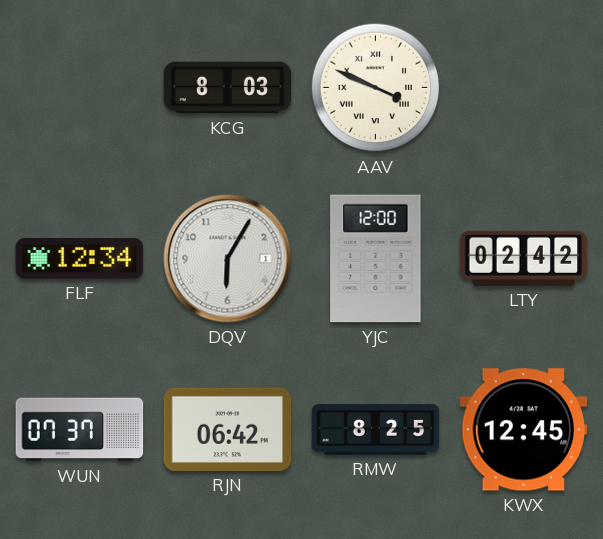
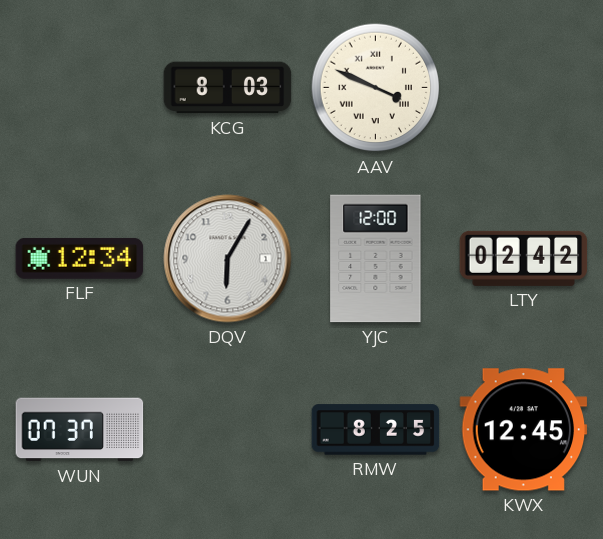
RJN: 06:42 -> none (228, 429)
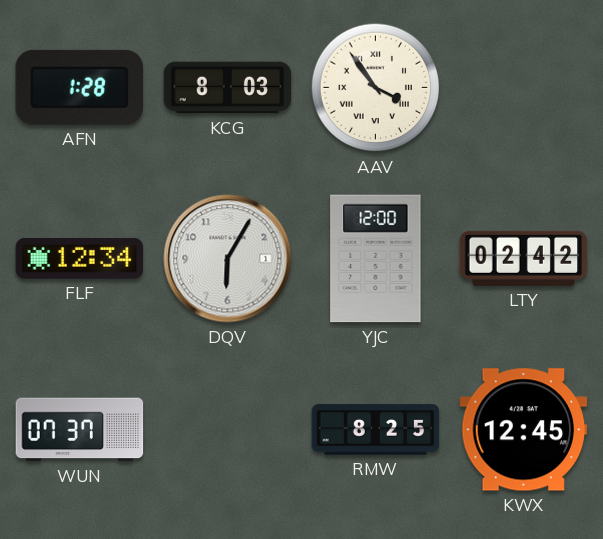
AFN: none -> 1:28 (79, 87)
AAV: 3:49 -> 3:54 (376, 88)
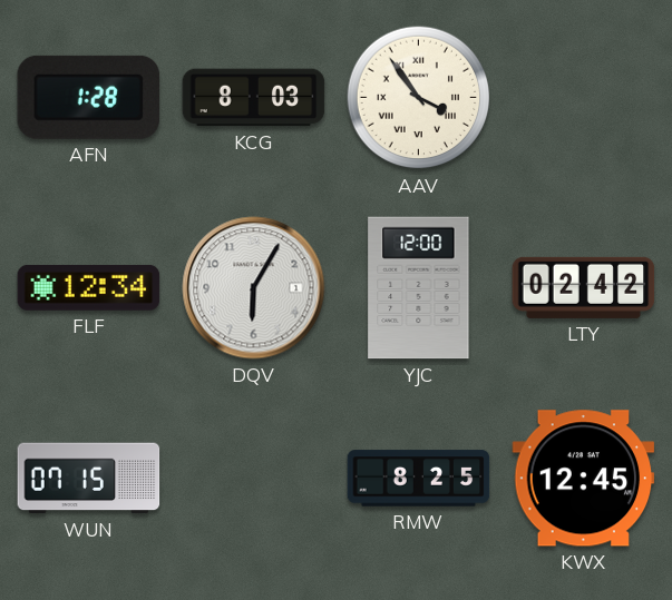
WUN: 07:37 -> 07:15 (89, 479)
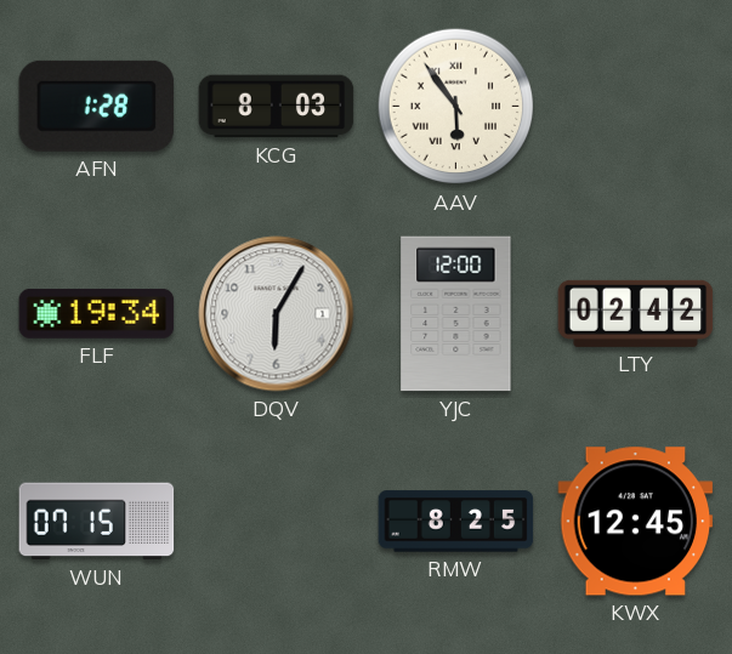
AAV: 3:54 -> 5:54 (456, 107)
FLF: 12:34 -> 19:34 (97, 313)
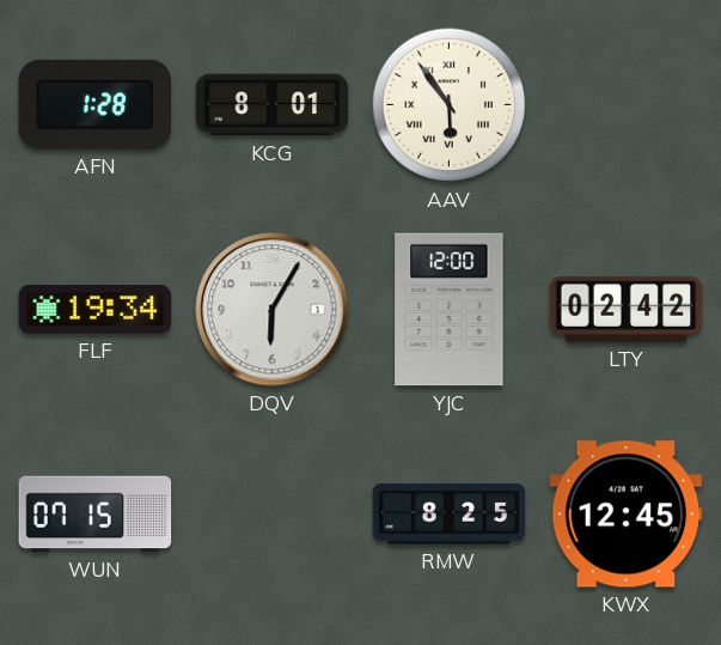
KCG: 8:03 -> 8:01 (273, 105)
